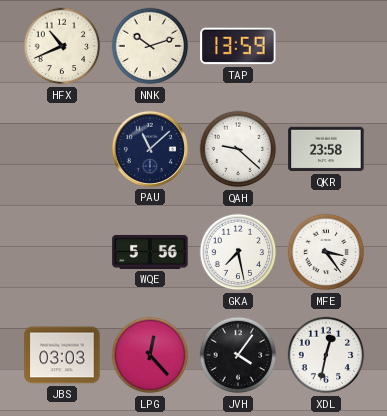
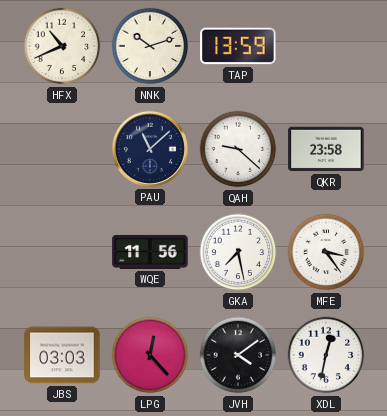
WQE: 5:56 -> 11:56 (150, 252)
JVH: 4:06 -> 4:09 (238, 355)
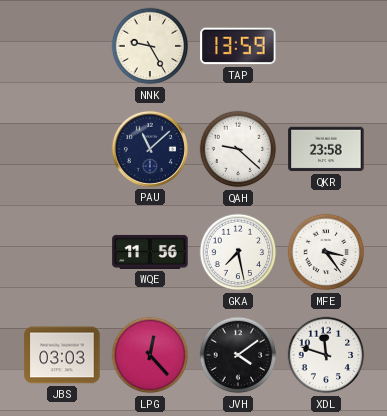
HFX: 10:41 -> none (62, 46)
NNK: 10:12 -> 9:25 (150, 46)
XDL: 12:32 -> 11:48 (326, 355)
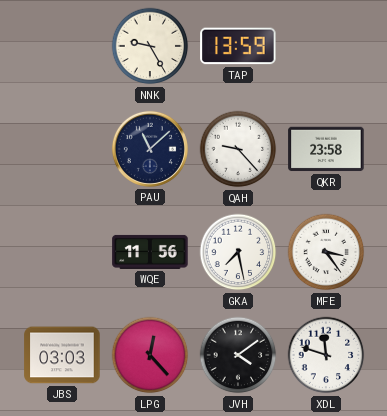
QAH: 9:22 -> 9:23 (238, 149)
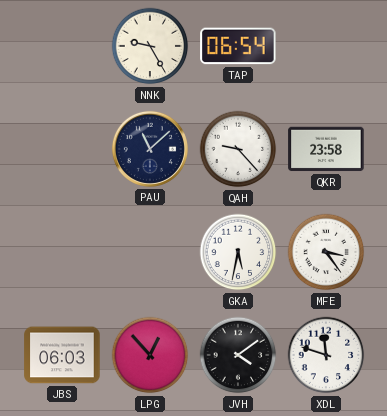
TAP: 13:59 -> 06:54 (238, 46)
WQE: 11:56 -> none (150, 252)
GKA: 7:28 -> 5:32 (238, 252)
JBS: 03:03 -> 06:03 (62, 355)
LPG: 12:23 -> 12:53 (150, 355)
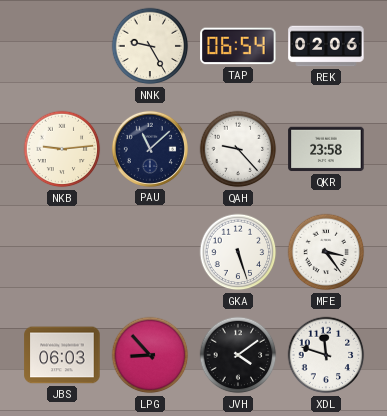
REK: none -> 02:06 (326, 46)
NKB: none -> 9:14 (62, 149)
GKA: 5:32 -> 5:27 (238, 252)
LPG: 12:53 -> 8:53 (150, 355)
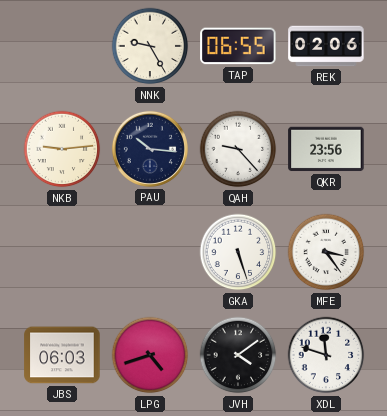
TAP: 06:54 -> 06:55 (238, 46)
PAU: 11:08 -> 10:16 (150, 149)
QKR: 23:58 -> 23:56 (326, 149)
LPG: 8:53 -> 4:42 (150, 355)
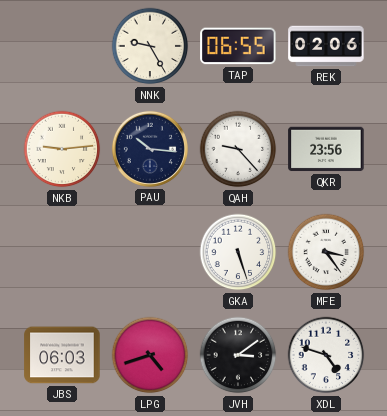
JVH: 4:09 -> 3:09 (238, 355)
XDL: 11:48 -> 4:48 (326, 355)
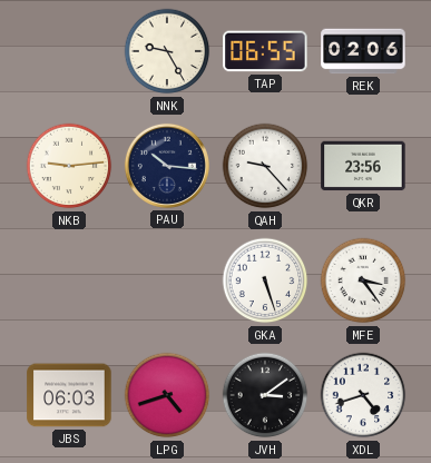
XDL: 4:48 -> 4:42 (363, 395)
